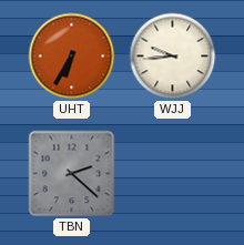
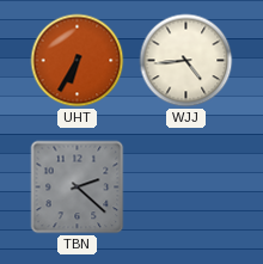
WJJ: 9:44 -> 4:44 (186, 61)
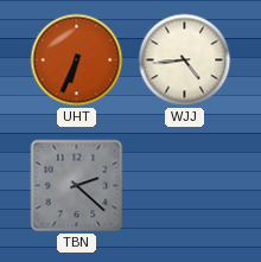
UHT: 6:35 -> 6:34 (77, 60)
